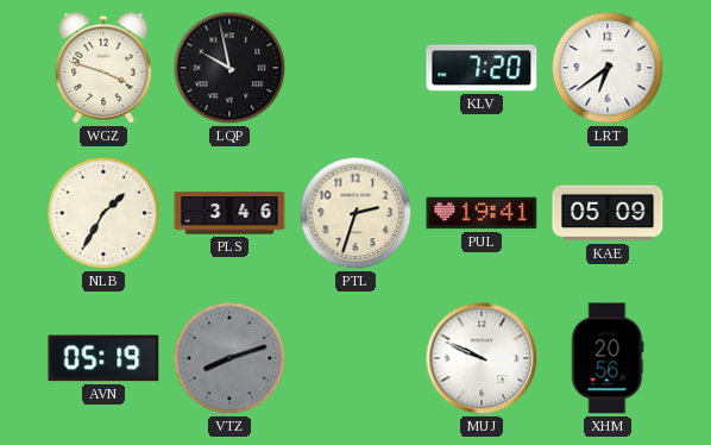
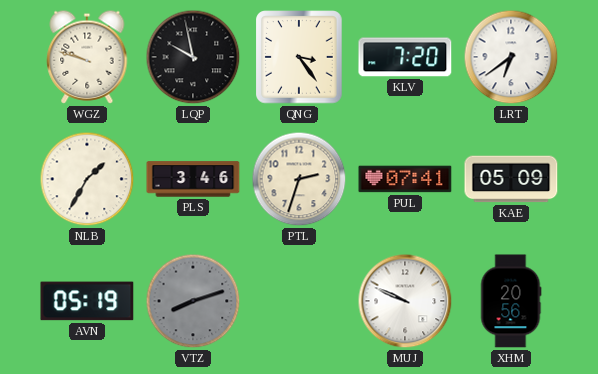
WGZ: 3:48 -> 9:48 (87, 57)
QNG: none -> 3:24 (299, 57)
PUL: 19:41 -> 07:41 (405, 179)
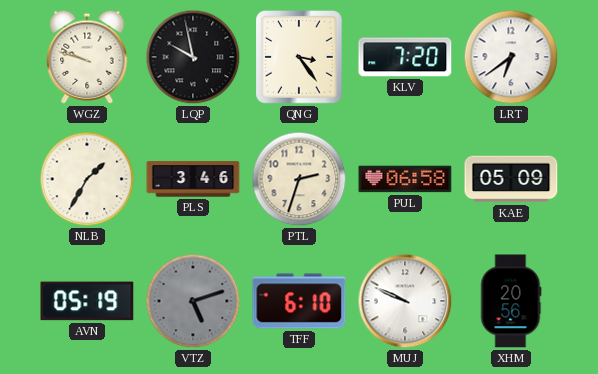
PUL: 07:41 -> 06:58 (405, 179)
VTZ: 8:12 -> 5:12 (193, 301)
TFF: none -> 6:10 (299, 301)
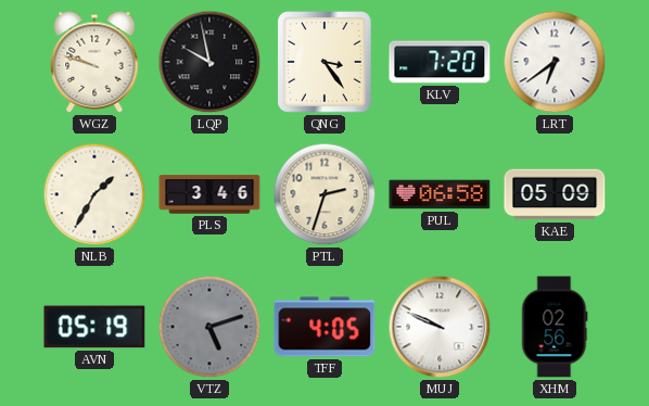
TFF: 6:10 -> 4:05 (324, 327)
XHM: 20:56 -> 02:56 (555, 327)
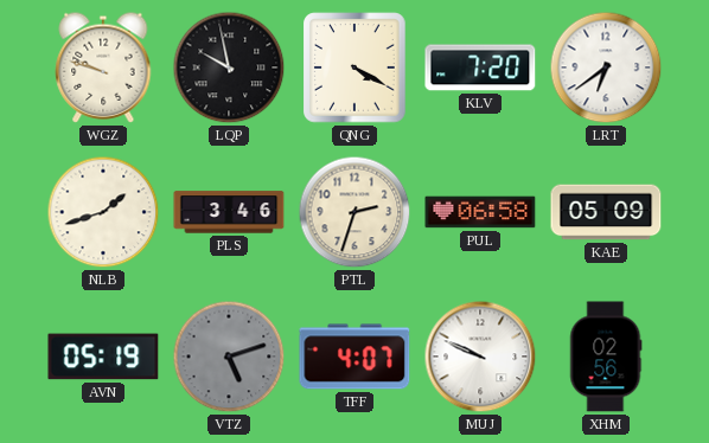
QNG: 3:24 -> 4:20 (354, 68)
NLB: 1:35 -> 1:42 (103, 212)
TFF: 4:05 -> 4:07 (354, 357)
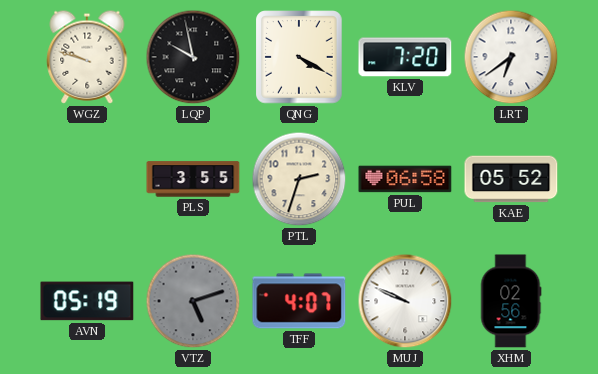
NLB: 1:42 -> none (103, 212)
PLS: 3:46 -> 3:55 (193, 179)
KAE: 05:09 -> 05:52 (511, 179)
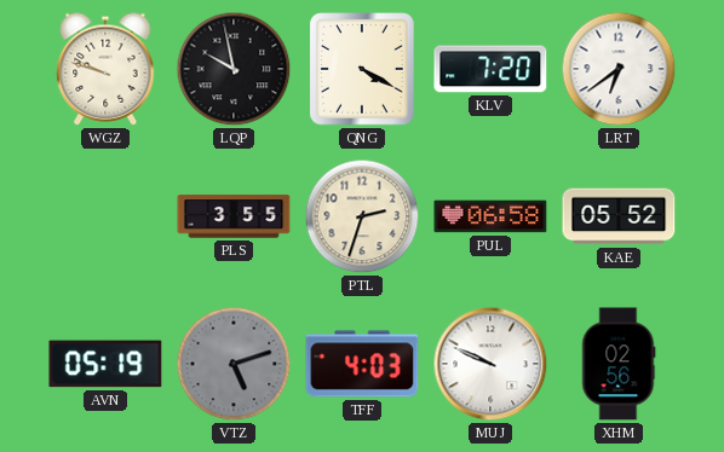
TFF: 4:07 -> 4:03 (362, 364)
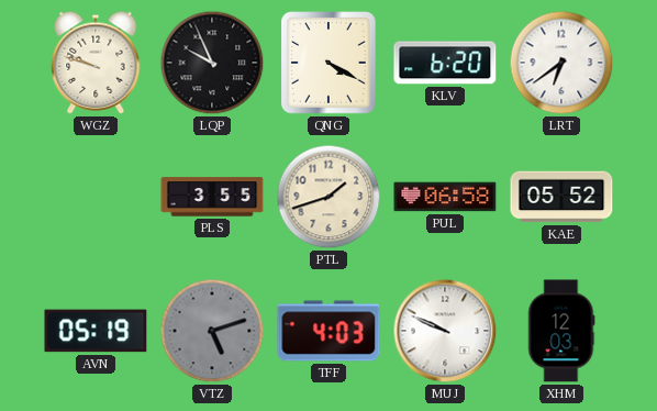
LQP: 9:58 -> 9:56 (212, 63)
KLV: 7:20 -> 6:20 (445, 63)
PTL: 2:33 -> 1:42 (328, 197)
XHM: 02:56 -> 12:03 (561, 331)
